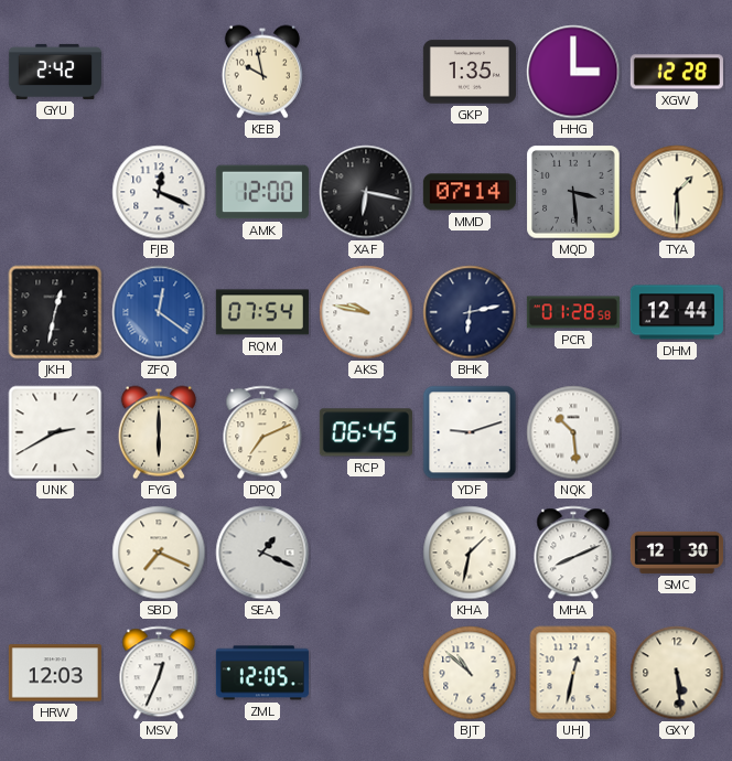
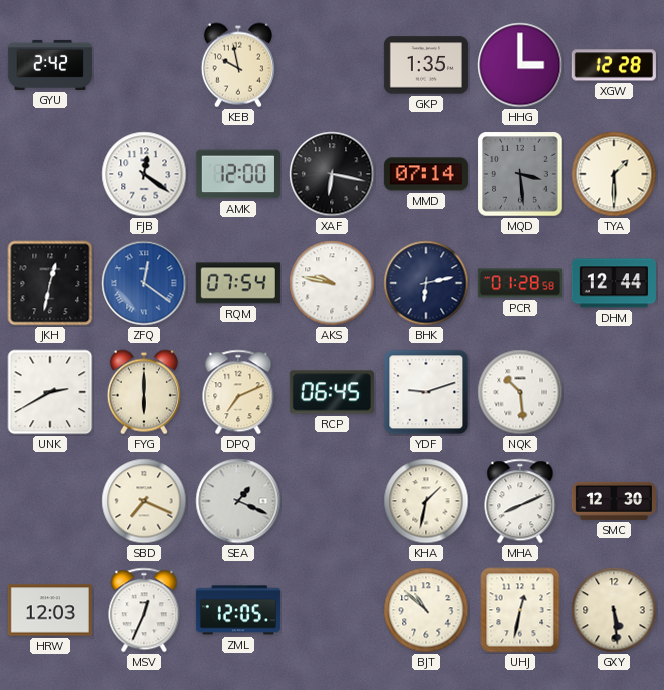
FJB: 12:19 -> 12:21 (144, 174)
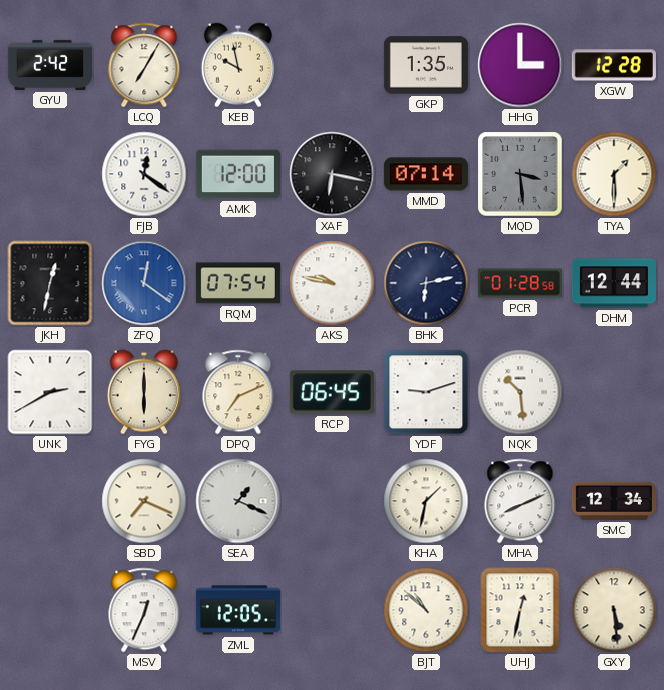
LCQ: none -> 7:05 (144, 65)
SMC: 12:30 -> 12:34 (614, 501)
HRW: 12:03 -> none (50, 610)
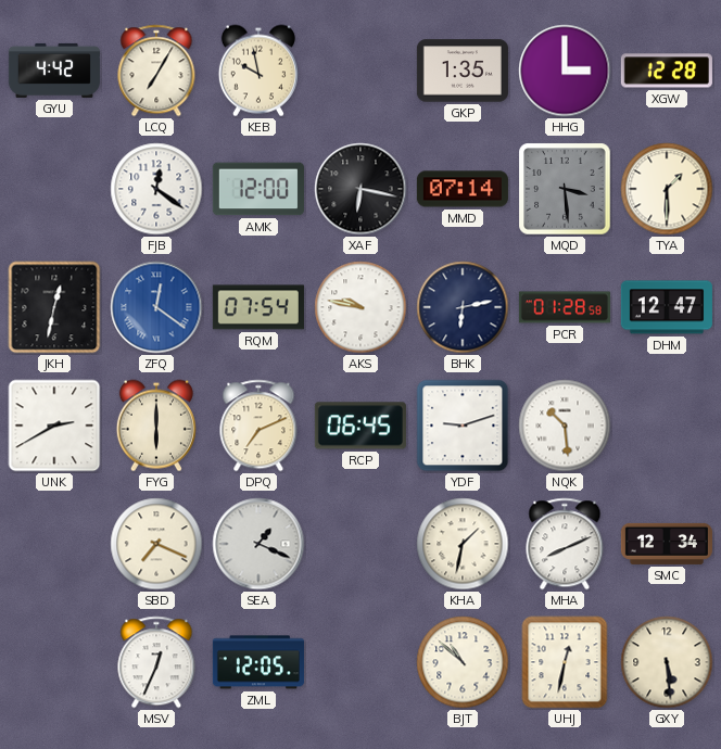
GYU: 2:42 -> 4:42 (54, 71)
DHM: 12:44 -> 12:47 (667, 307)
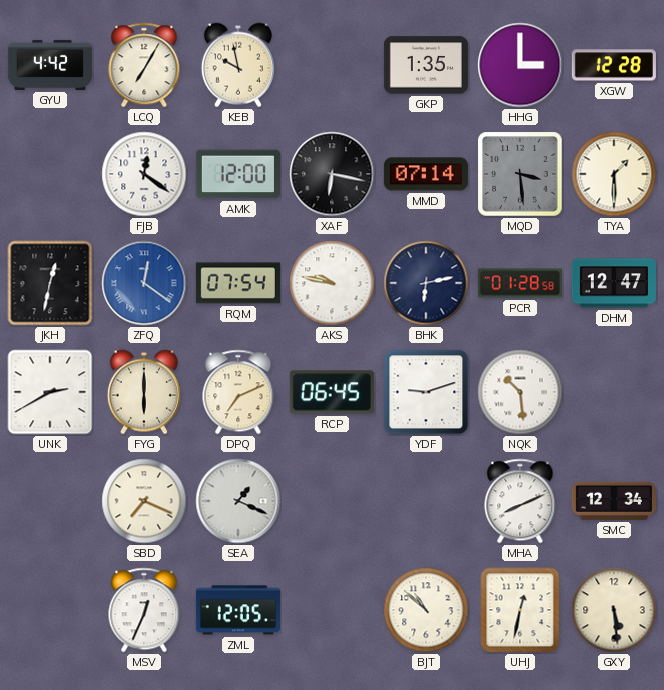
KHA: 1:32 -> none (463, 544)
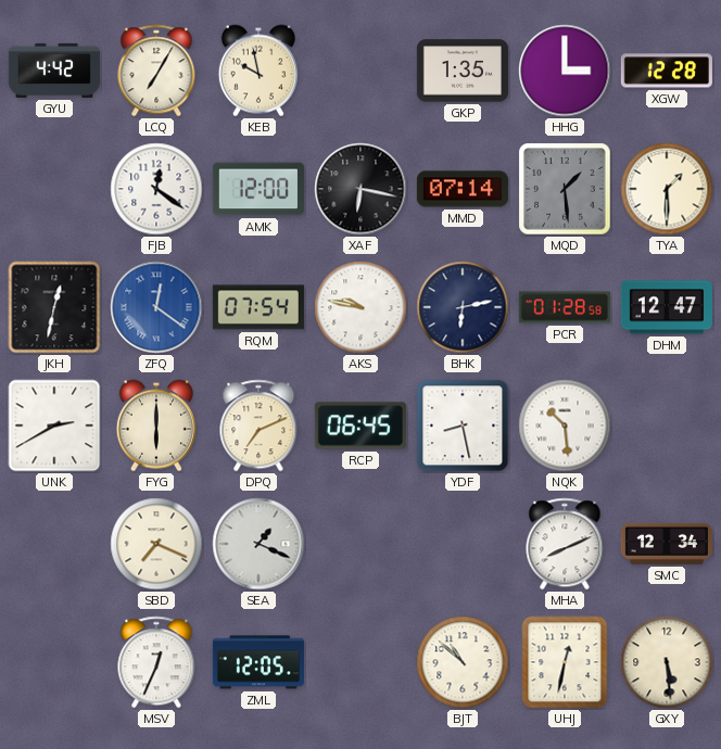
MQD: 3:29 -> 1:29 (565, 189)
YDF: 9:12 -> 8:28 (463, 426)
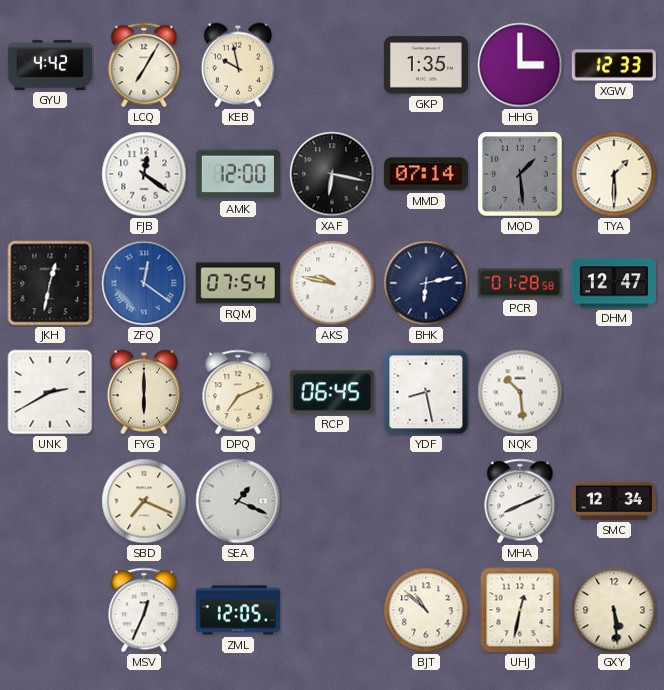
XGW: 12:28 -> 12:33 (614, 65)
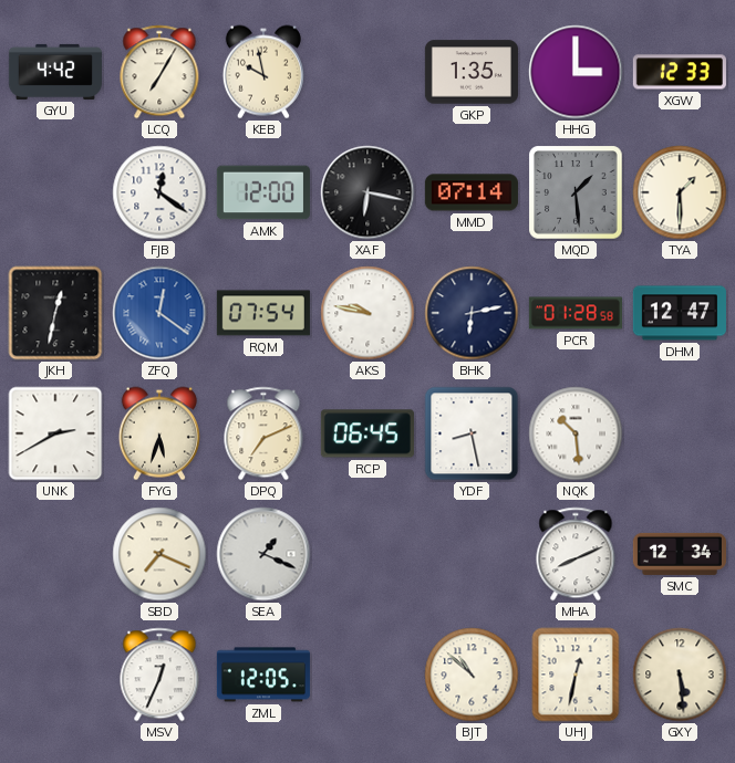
FYG: 6:00 -> 5:33 (159, 433)
